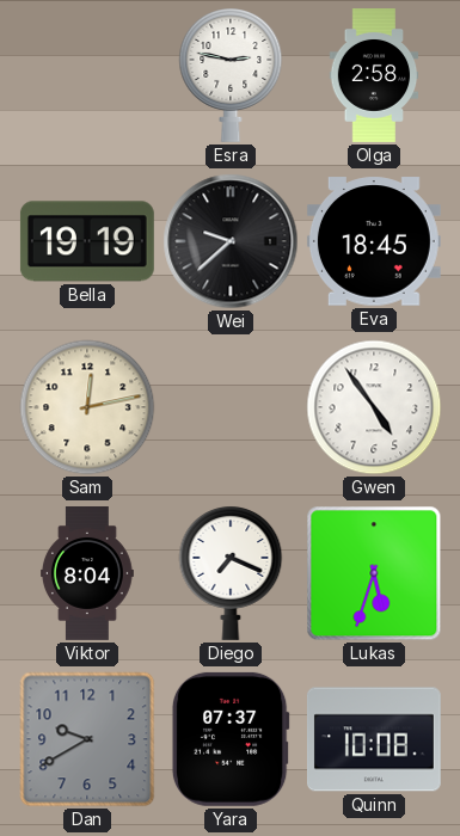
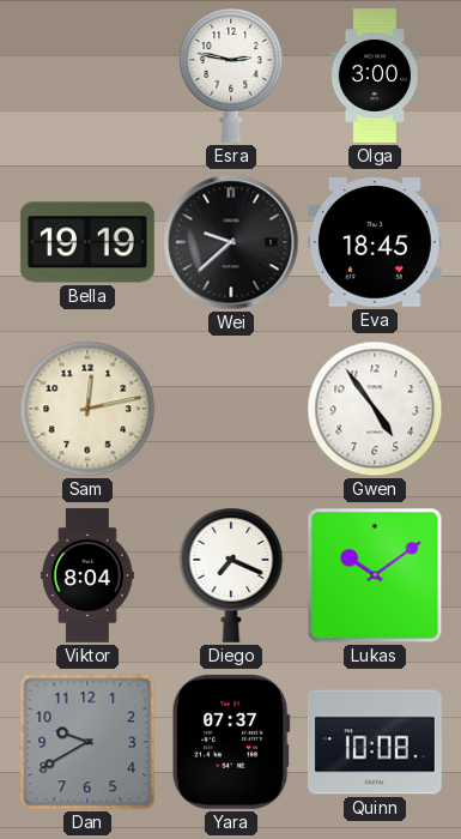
Olga: 2:58 -> 3:00 (375, 77)
Lukas: 5:33 -> 10:09 (375, 575)
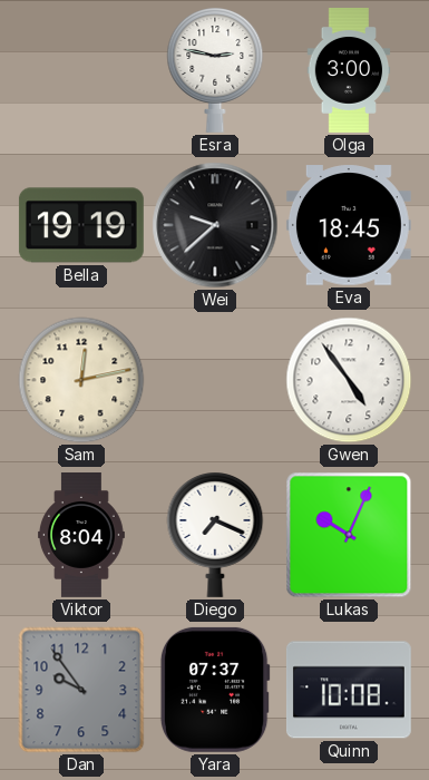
Lukas: 10:09 -> 10:04 (349, 535)
Dan: 9:40 -> 9:54 (81, 690)
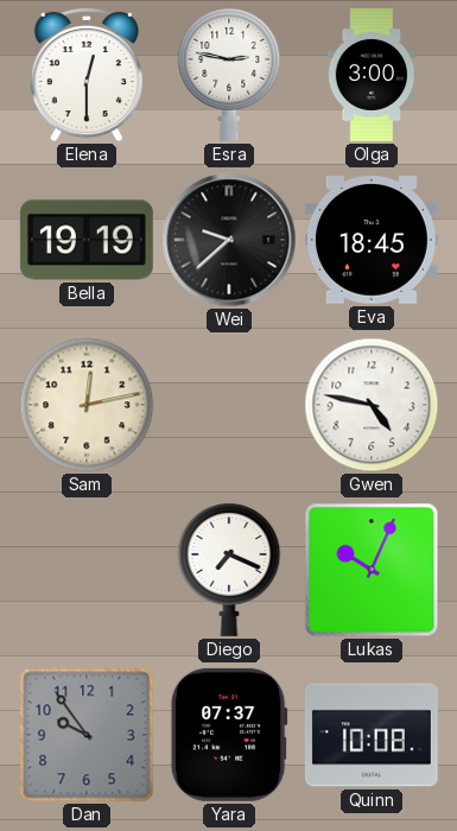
Elena: none -> 12:30 (85, 75)
Gwen: 4:54 -> 4:47 (372, 405)
Viktor: 8:04 -> none (82, 536)
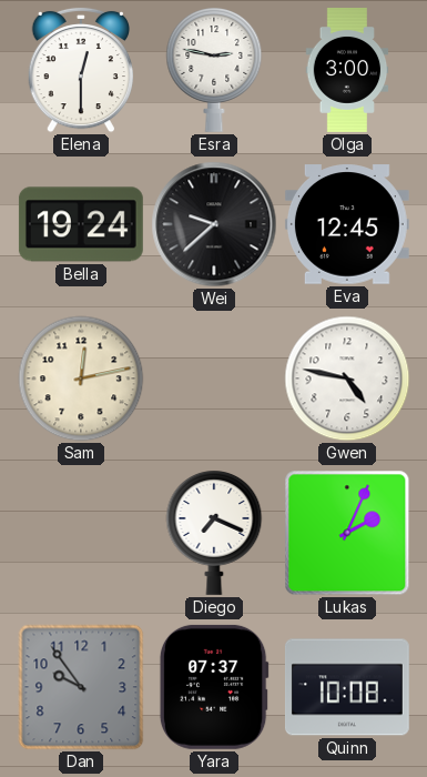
Bella: 19:19 -> 19:24 (81, 224)
Eva: 18:45 -> 12:45 (347, 224)
Lukas: 10:04 -> 2:04 (347, 533)
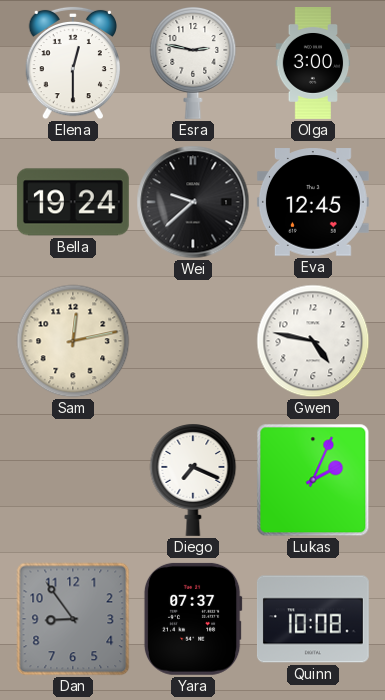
Dan: 9:54 -> 8:54 (73, 619)
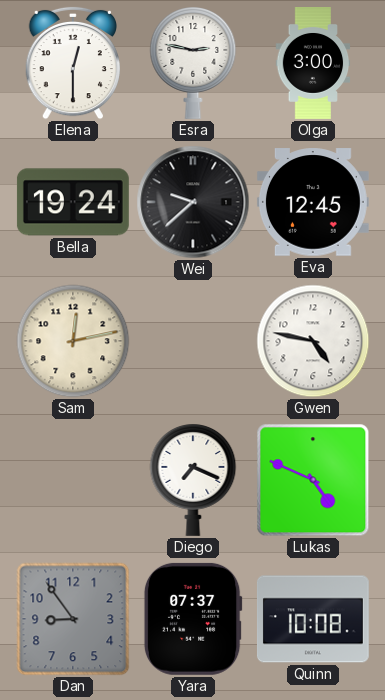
Lukas: 2:04 -> 4:49 (313, 480)
